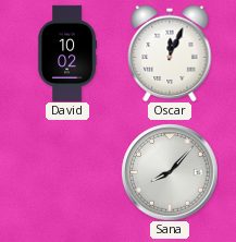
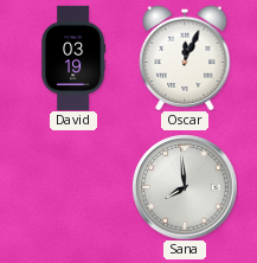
David: 10:02 -> 03:19 (73, 57)
Sana: 8:07 -> 7:59 (185, 187)
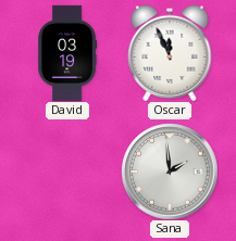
Oscar: 12:04 -> 11:56 (170, 53)
Sana: 7:59 -> 1:59 (170, 172)
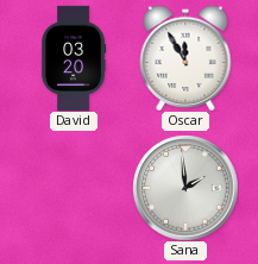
David: 03:19 -> 03:20 (74, 57)
Oscar: 11:56 -> 11:55 (185, 58)
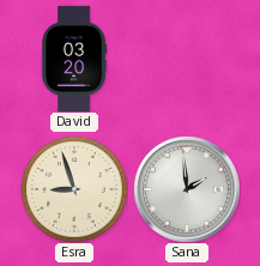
Oscar: 11:55 -> none (185, 58)
Esra: none -> 8:57 (74, 189)
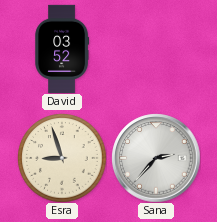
David: 03:20 -> 03:52 (62, 48)
Sana: 1:59 -> 2:37 (156, 158)
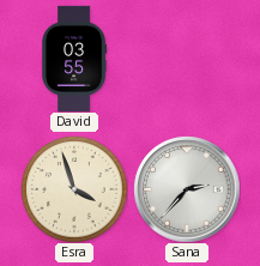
David: 03:52 -> 03:55 (74, 58)
Esra: 8:57 -> 3:57 (74, 189)
